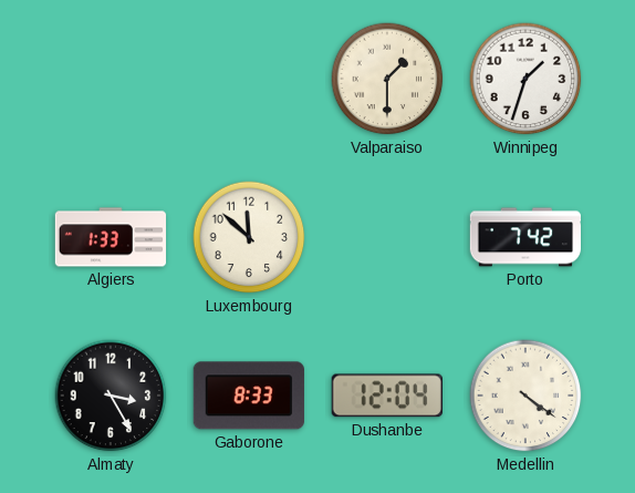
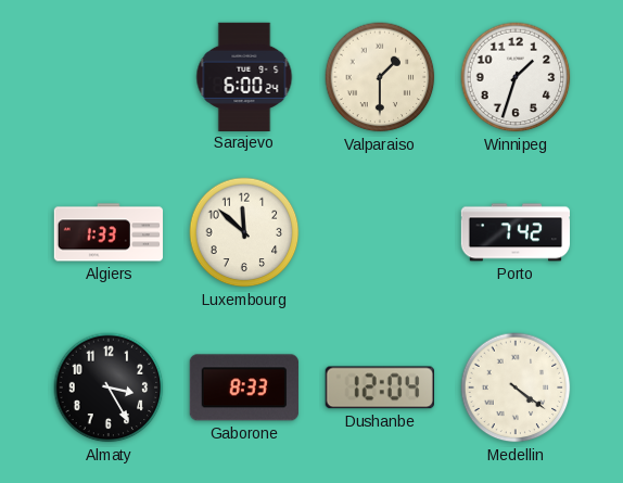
Sarajevo: none -> 6:00 (244, 76)
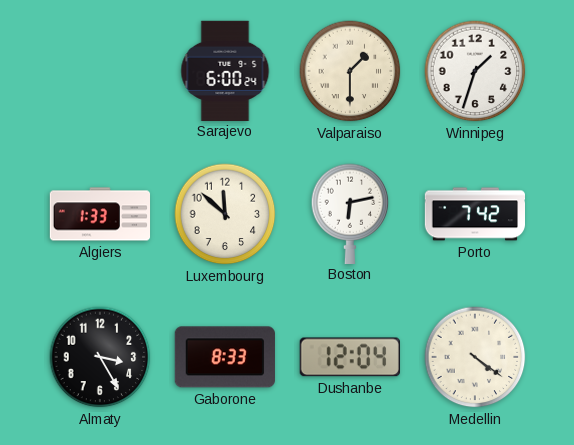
Boston: none -> 6:13 (350, 213)
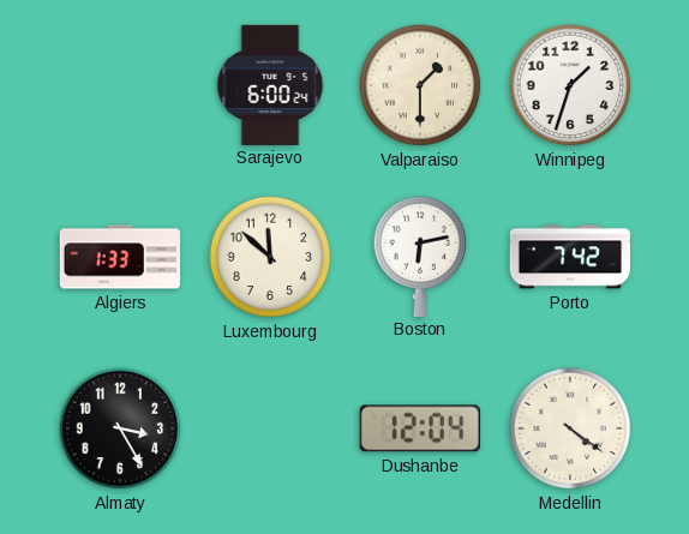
Gaborone: 8:33 -> none (225, 357)
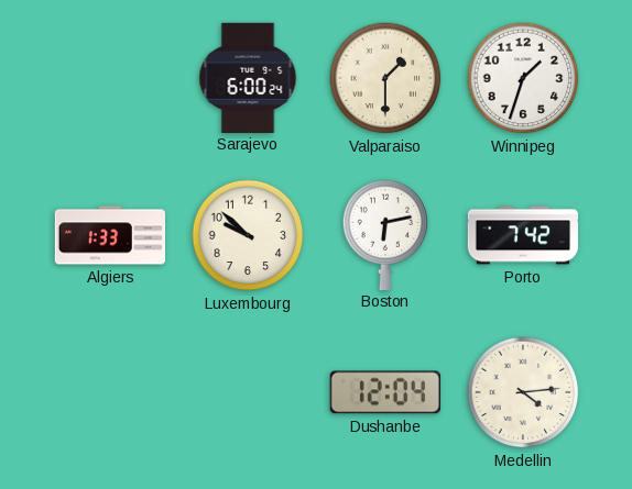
Luxembourg: 11:52 -> 9:52 (248, 235)
Almaty: 3:25 -> none (120, 428)
Medellin: 4:21 -> 4:14 (523, 392)
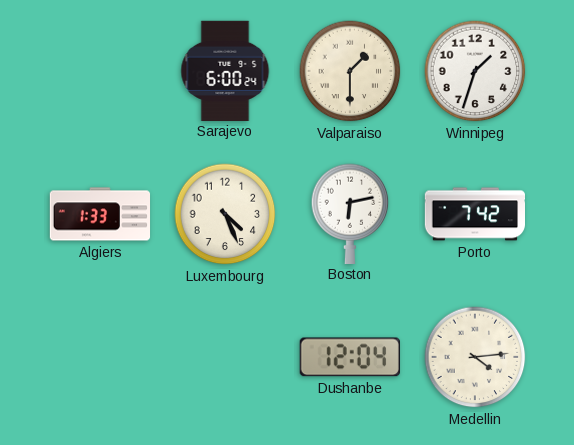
Luxembourg: 9:52 -> 4:26 (225, 214)
